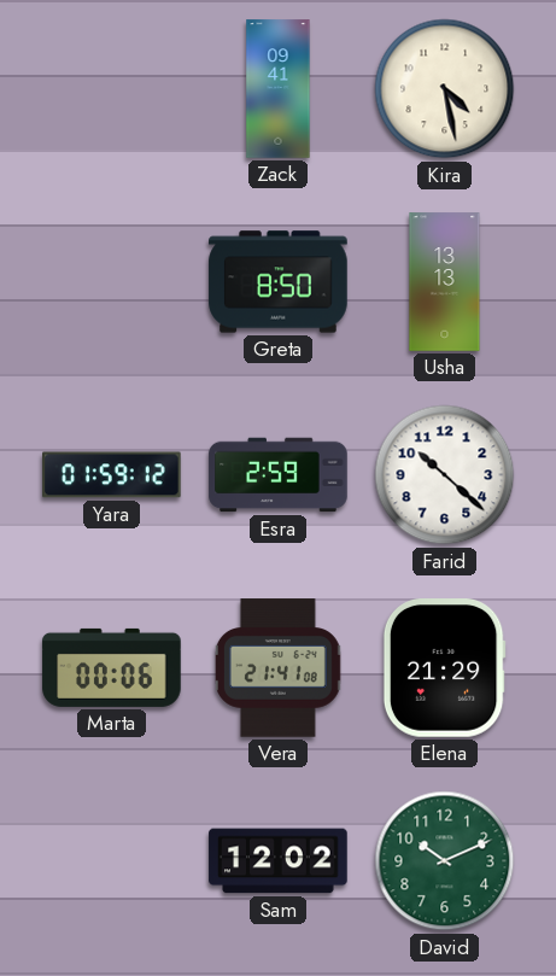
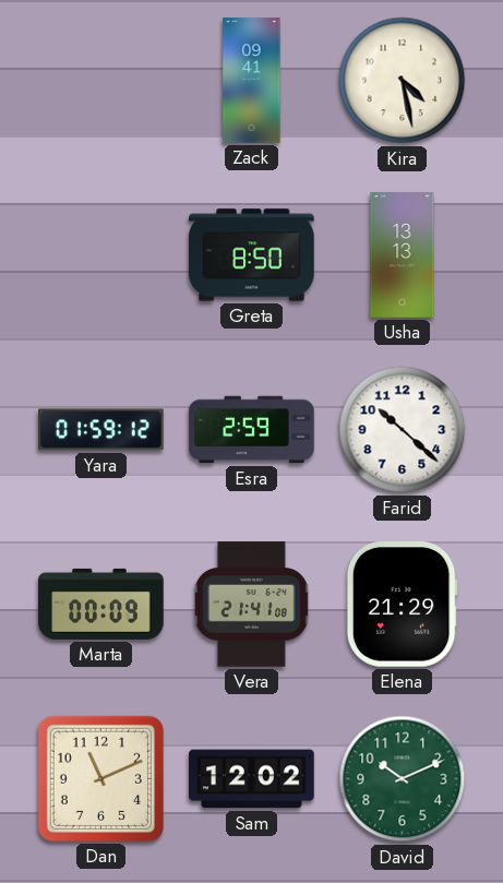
Marta: 00:06 -> 00:09 (101, 604)
Dan: none -> 11:11 (100, 778)
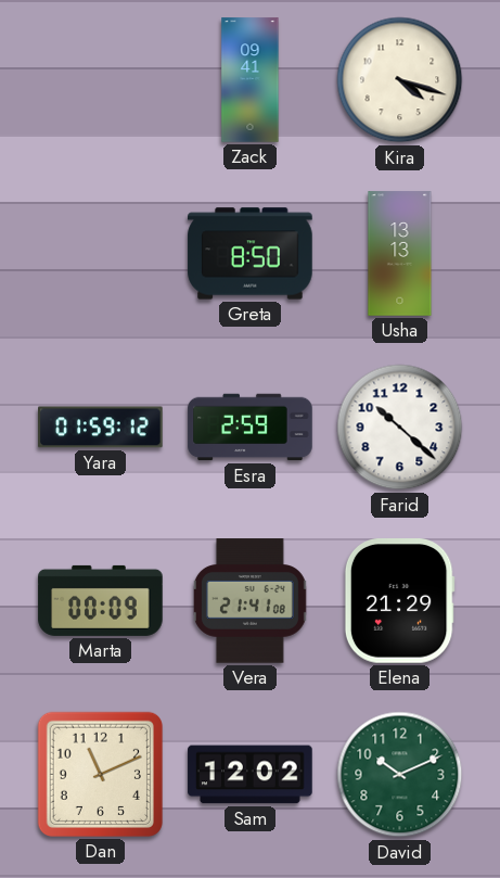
Kira: 4:28 -> 4:18 (400, 80)
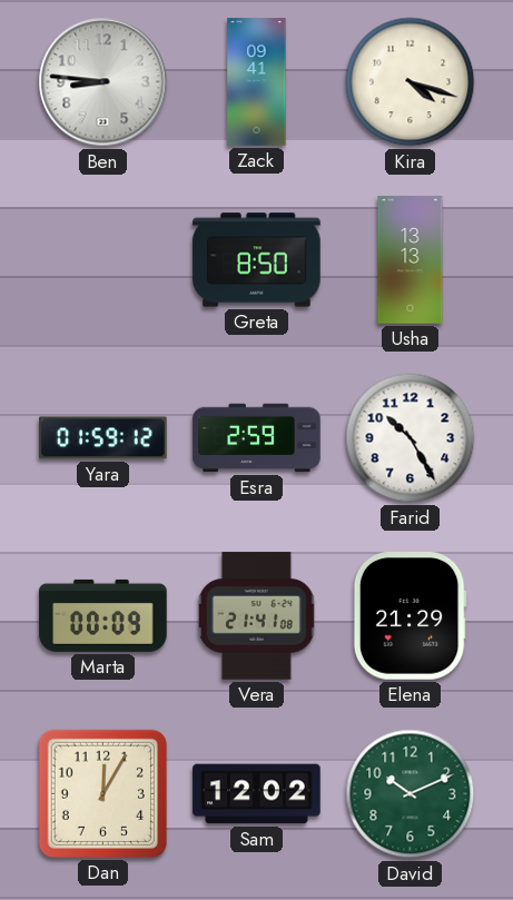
Ben: none -> 8:46 (103, 82)
Farid: 10:22 -> 10:25 (411, 438)
Dan: 11:11 -> 12:05 (102, 793)
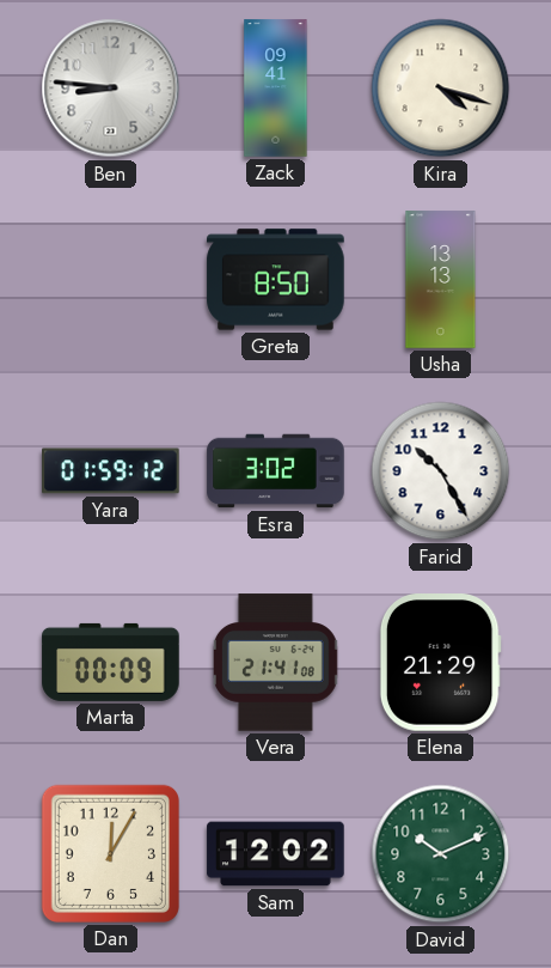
Esra: 2:59 -> 3:02 (276, 471)
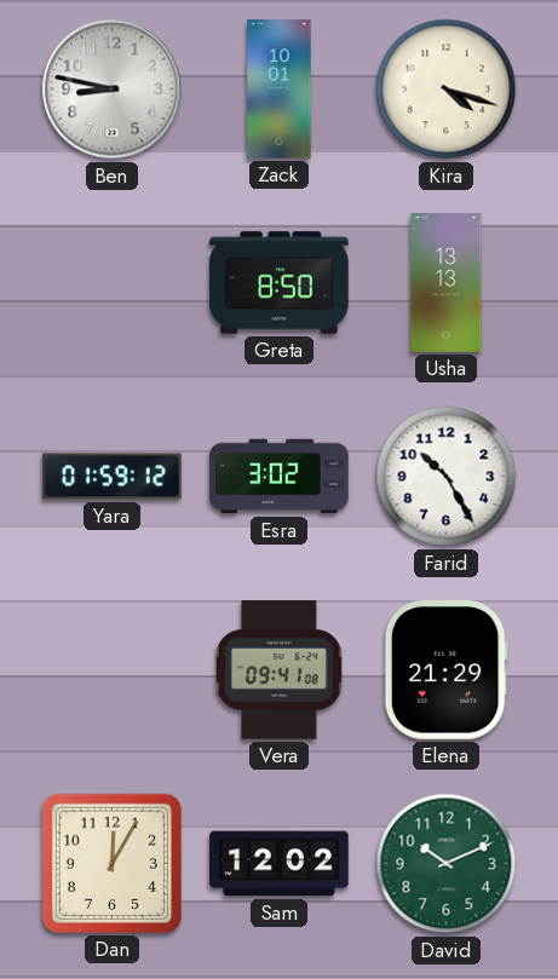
Ben: 8:46 -> 8:47 (113, 90)
Zack: 09:41 -> 10:01 (280, 90)
Marta: 00:09 -> none (111, 662)
Vera: 21:41 -> 09:41 (278, 670)
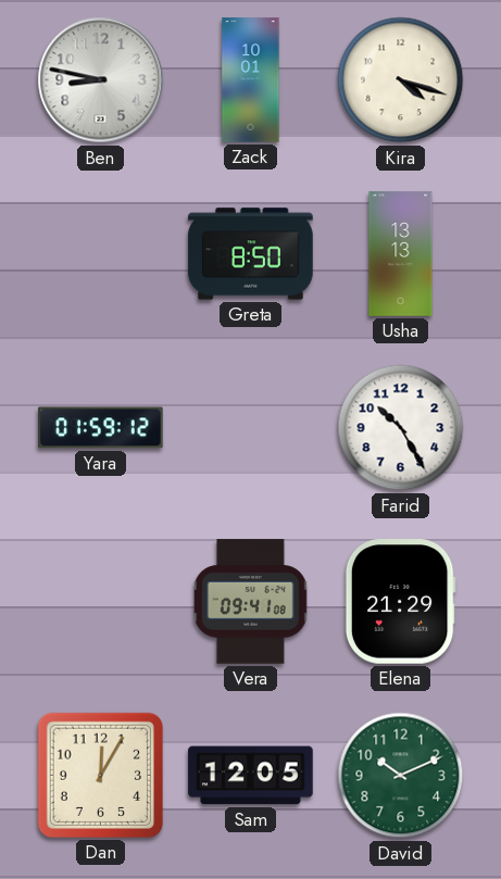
Esra: 3:02 -> none (280, 477)
Sam: 12:02 -> 12:05 (251, 776)
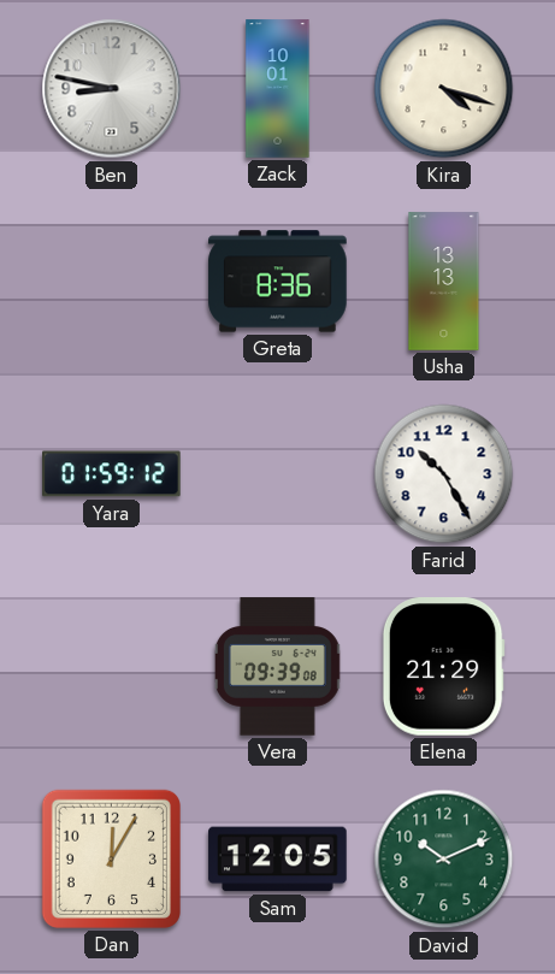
Greta: 8:50 -> 8:36 (278, 282)
Vera: 09:41 -> 09:39 (277, 667)
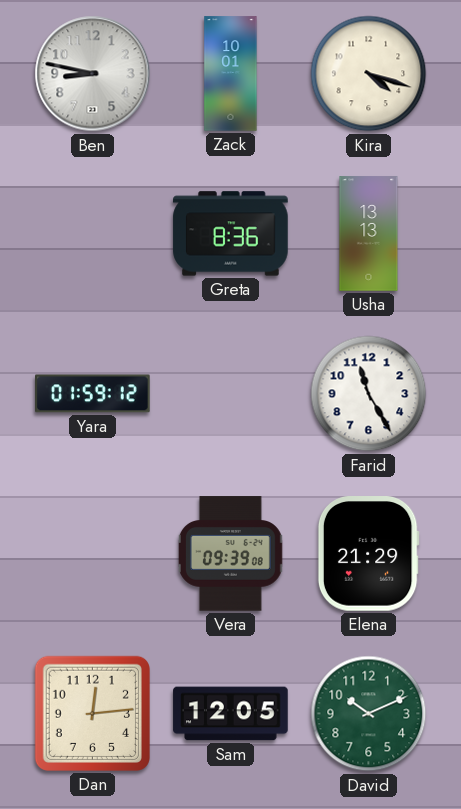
Farid: 10:25 -> 11:25 (369, 394)
Dan: 12:05 -> 12:14 (92, 713)
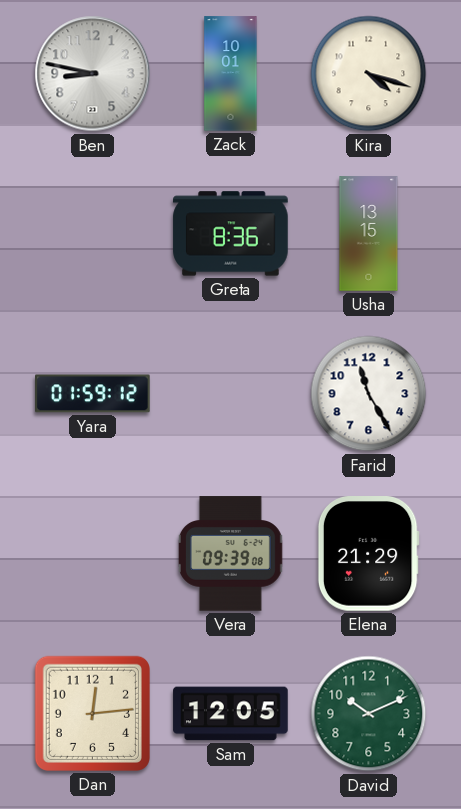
Usha: 13:13 -> 13:15 (369, 234)
